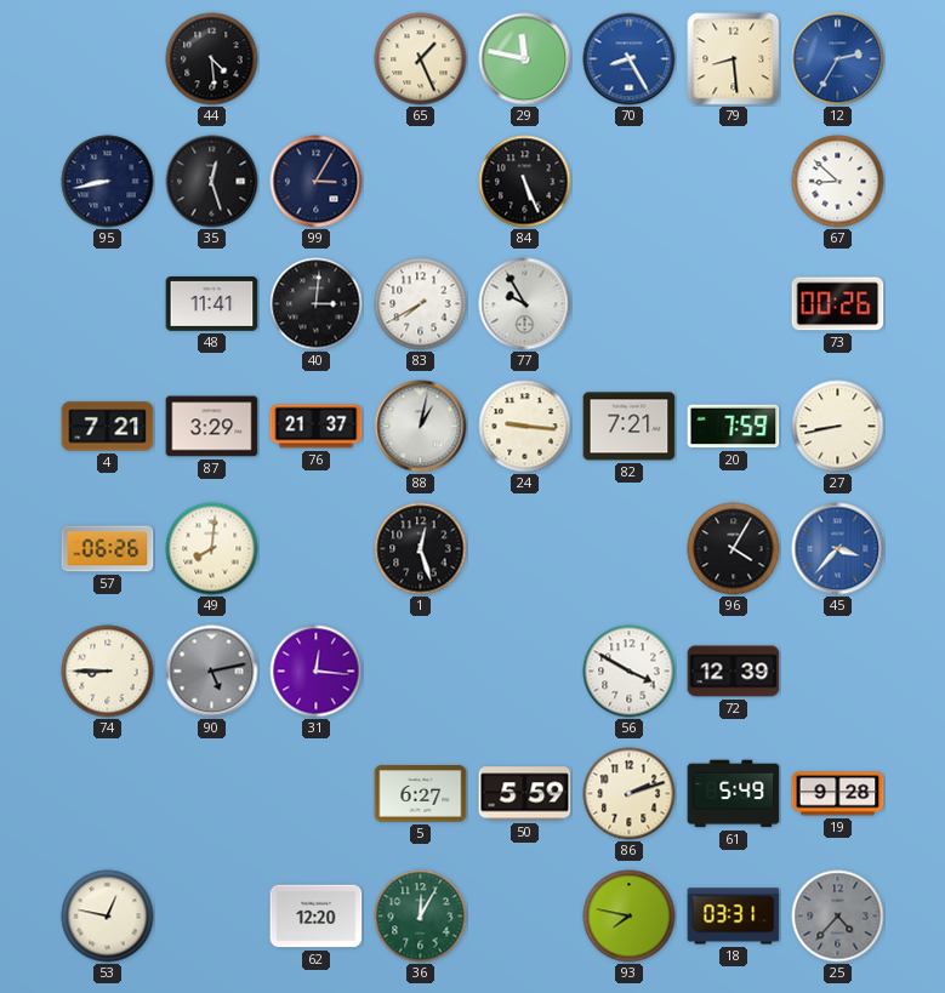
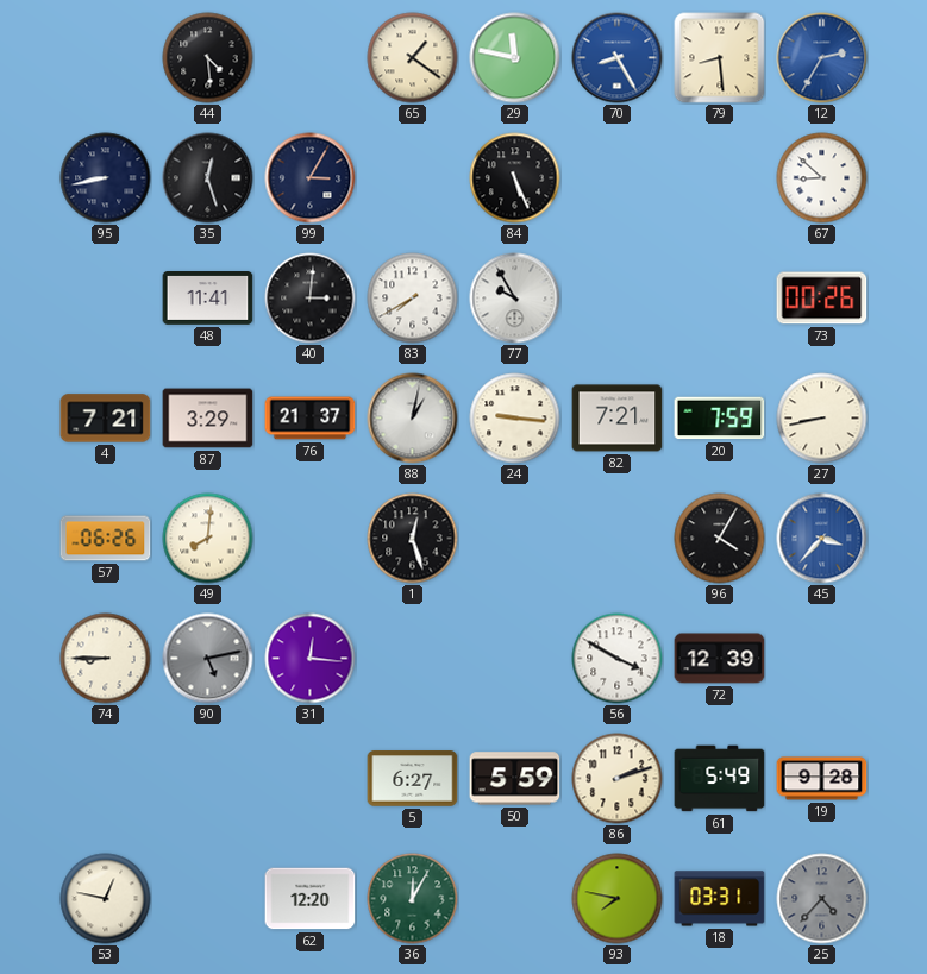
65: 1:26 -> 1:21 (413, 58)
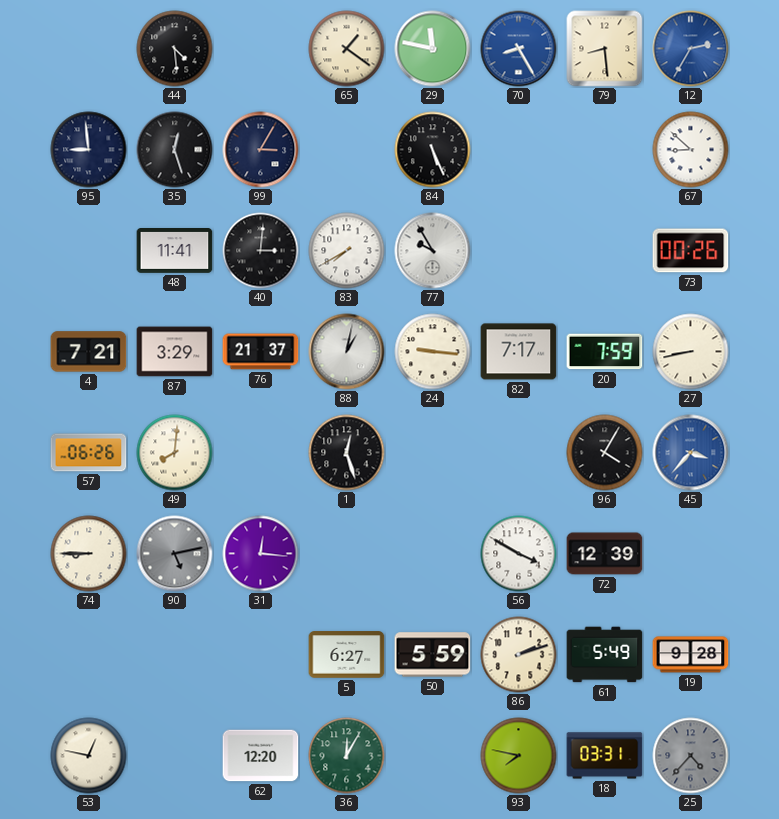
95: 8:43 -> 8:59 (89, 150)
82: 7:21 -> 7:17 (519, 352)
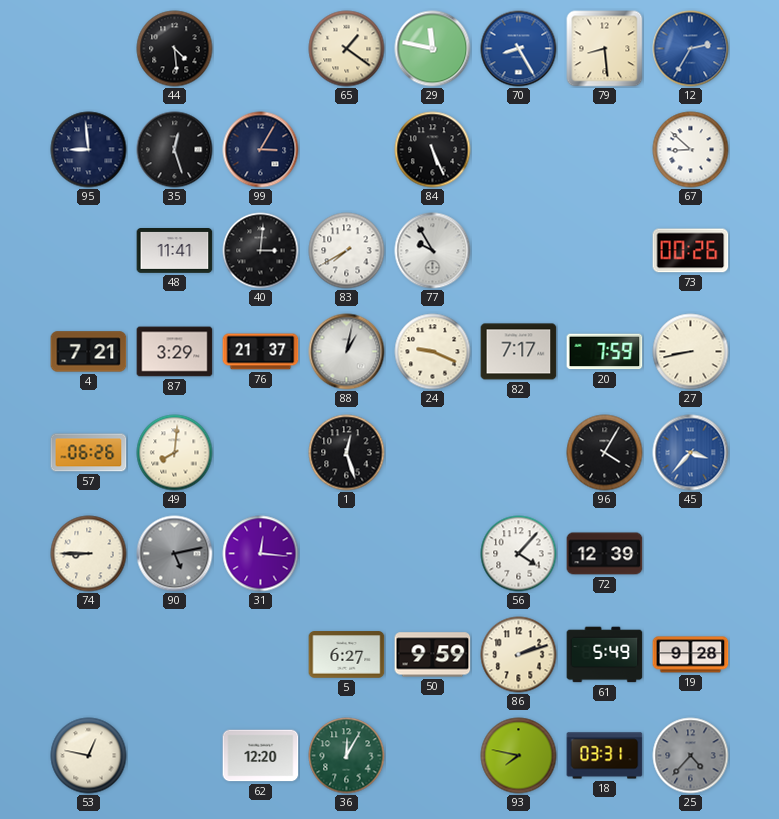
24: 9:16 -> 9:19 (433, 352)
56: 3:50 -> 4:07 (519, 554)
50: 5:59 -> 9:59 (433, 655)
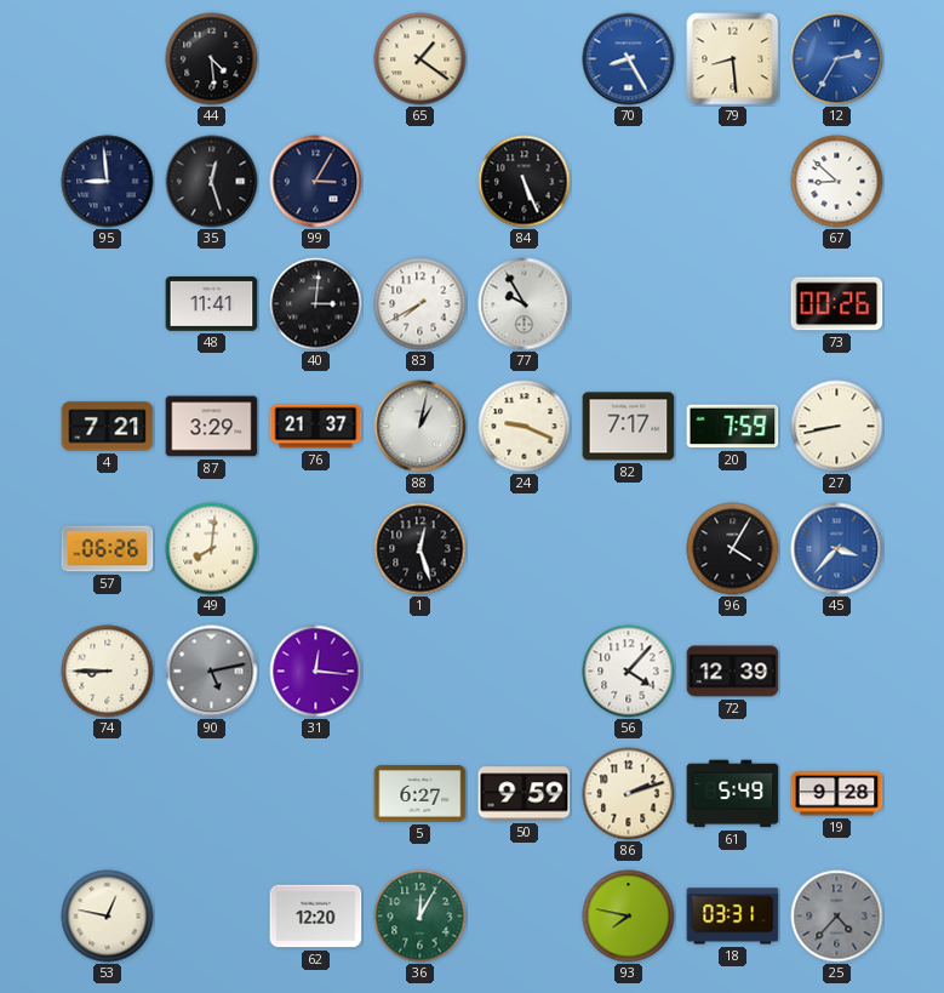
29: 11:47 -> none (433, 49)
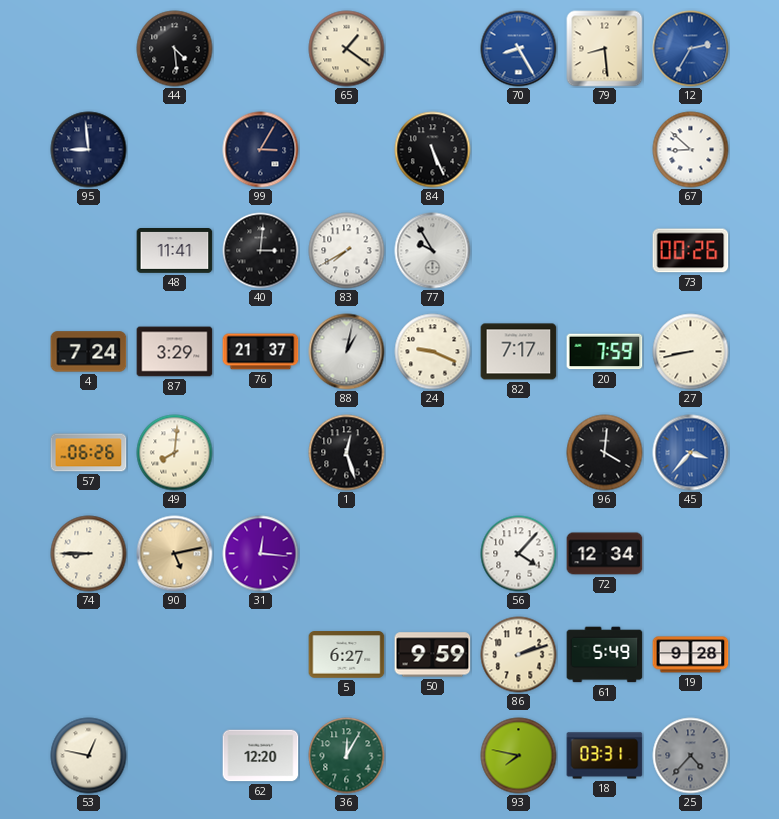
35: 12:27 -> none (212, 182)
4: 7:21 -> 7:24 (89, 352)
96: 4:05 -> 4:01 (605, 453)
90 dial: grey -> champagne (175, 554)
72: 12:39 -> 12:34 (605, 554)
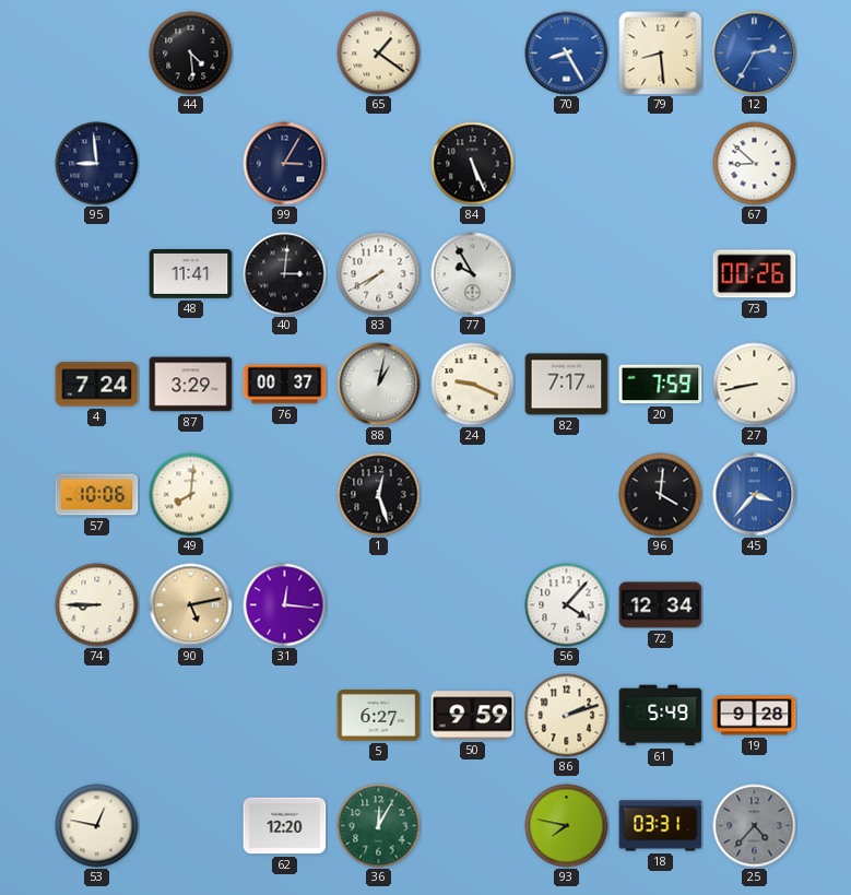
76: 21:37 -> 00:37 (285, 385)
57: 06:26 -> 10:06 (97, 495)
